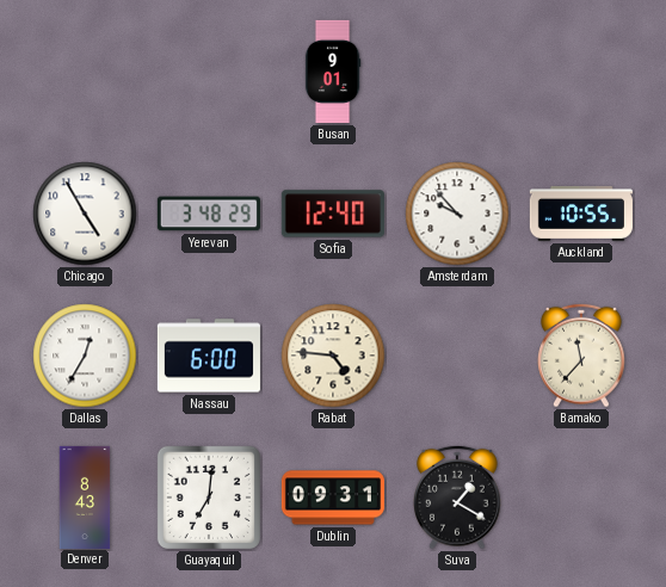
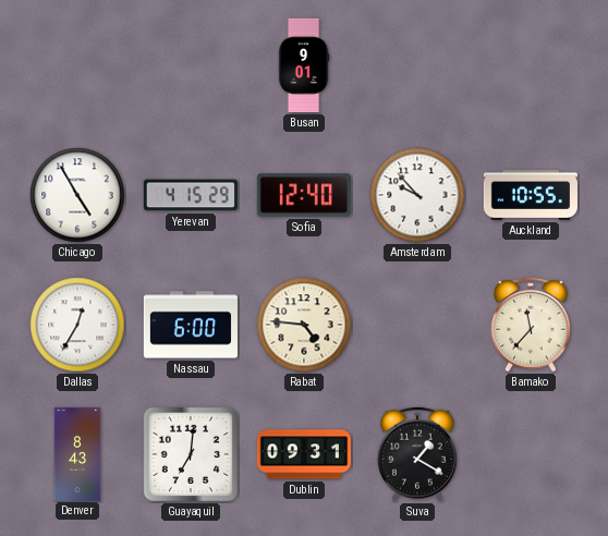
Yerevan: 3:48 -> 4:15 (191, 195)
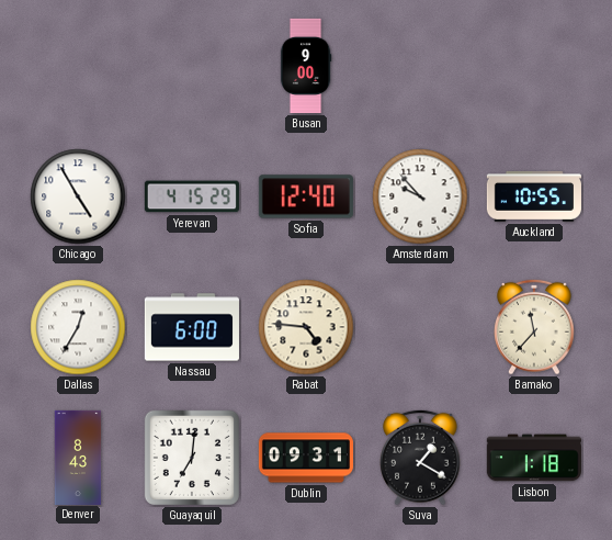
Busan: 9:01 -> 9:00 (306, 66)
Lisbon: none -> 1:18 (534, 458)
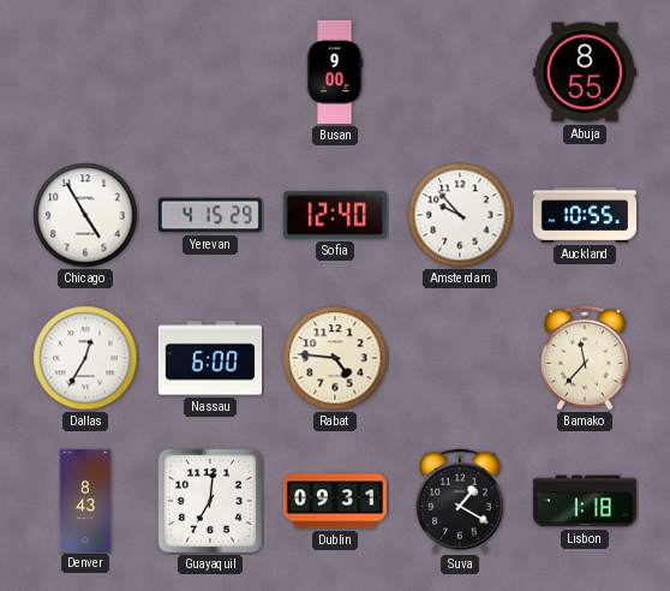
Abuja: none -> 8:55 (585, 72)
